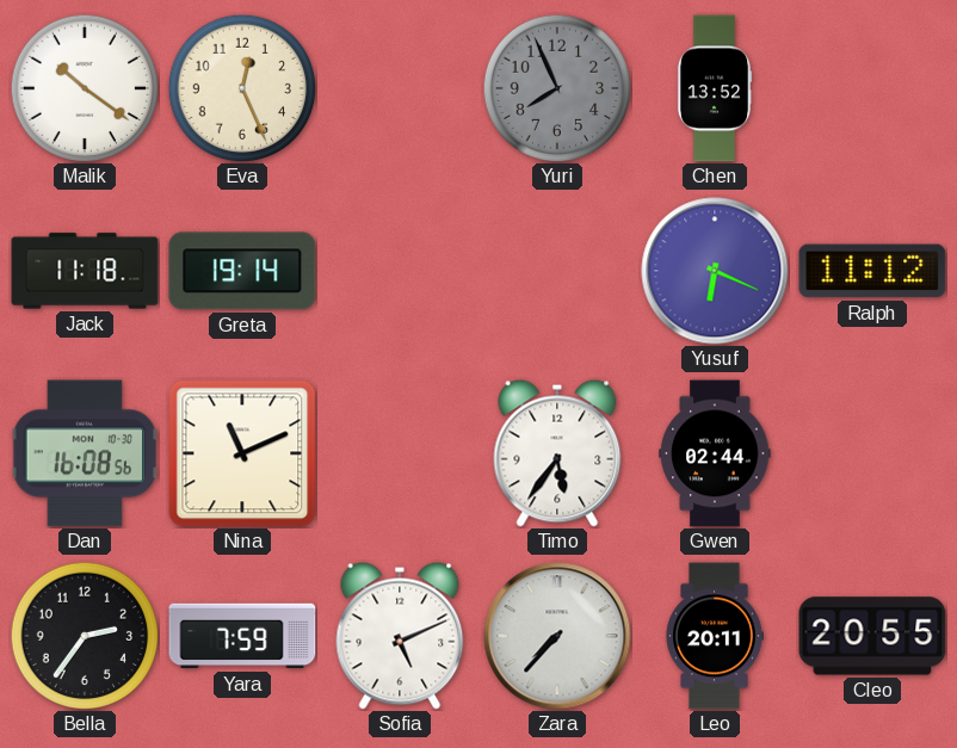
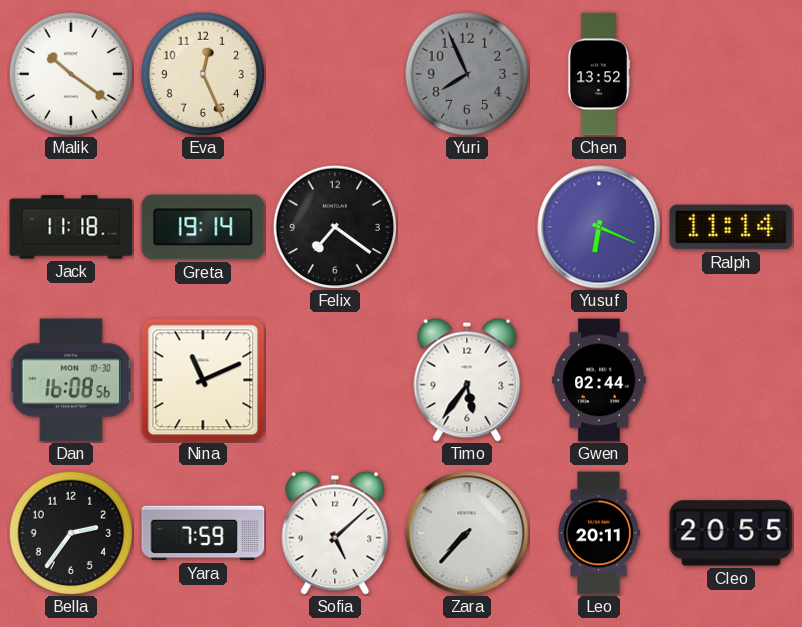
Felix: none -> 7:21 (335, 227)
Ralph: 11:12 -> 11:14 (731, 227)
Sofia: 5:11 -> 5:08 (335, 533)
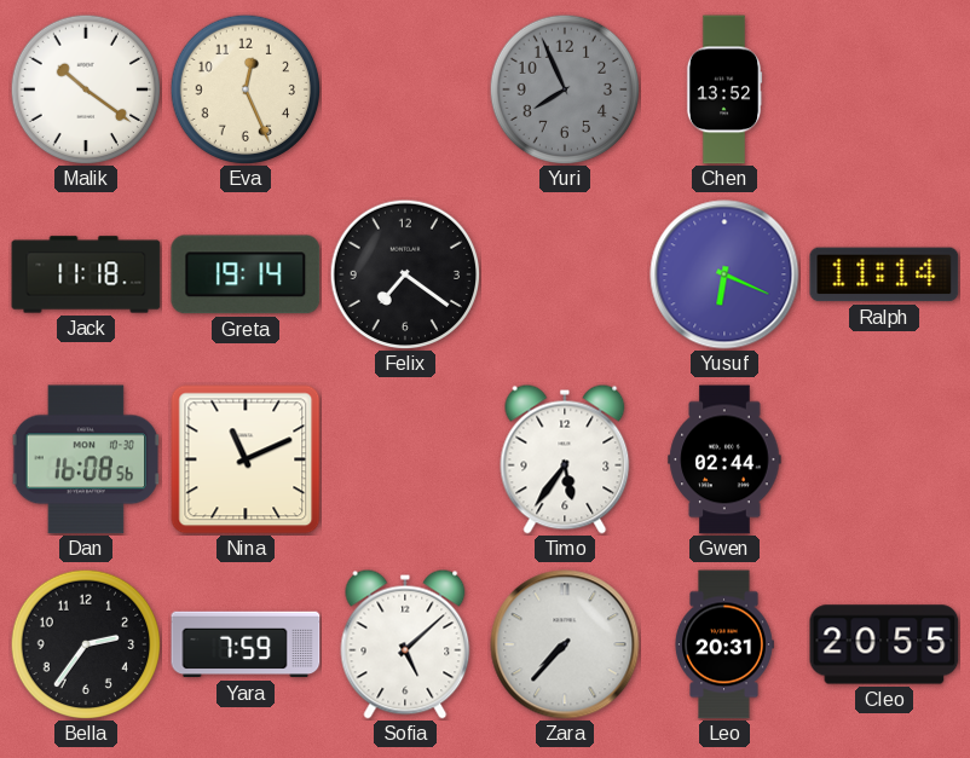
Leo: 20:11 -> 20:31 (724, 644)
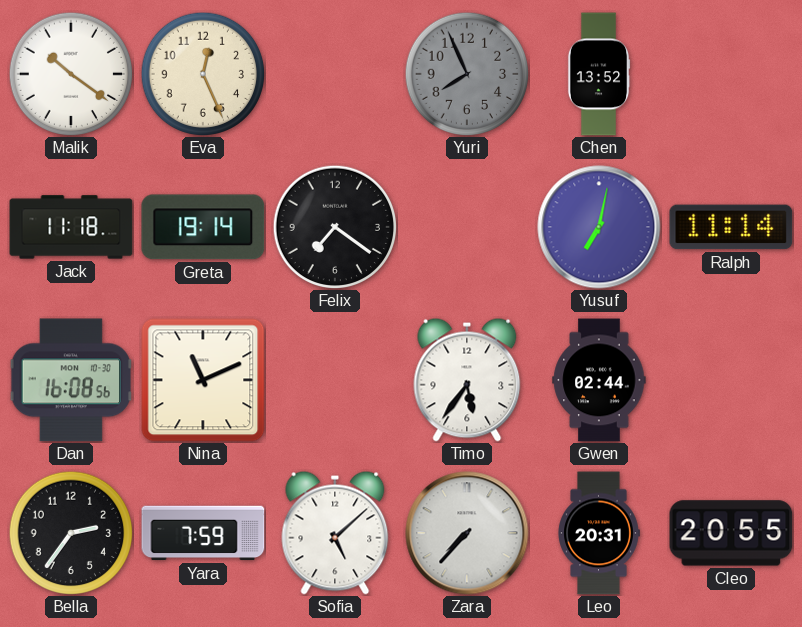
Yusuf: 6:19 -> 7:02 (599, 227)
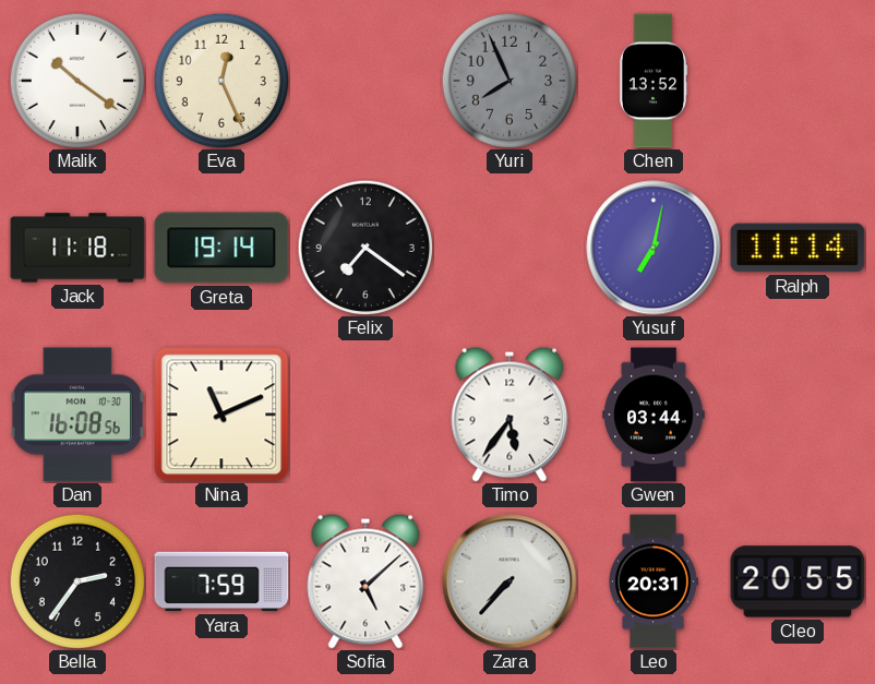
Gwen: 02:44 -> 03:44 (654, 415)
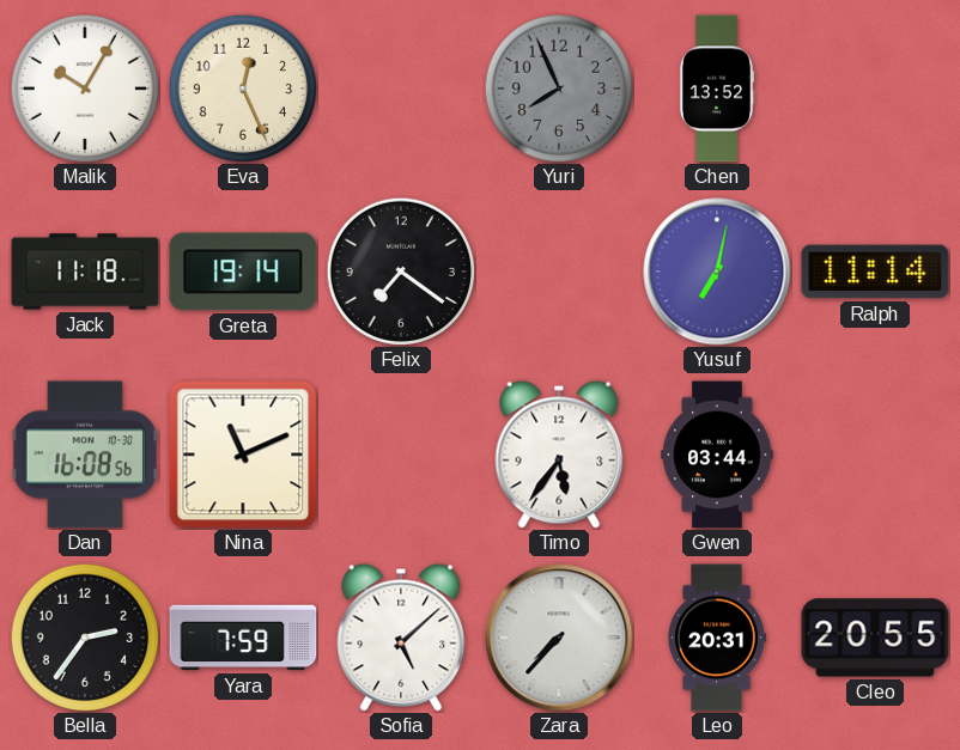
Malik: 10:21 -> 10:05 (85, 89)
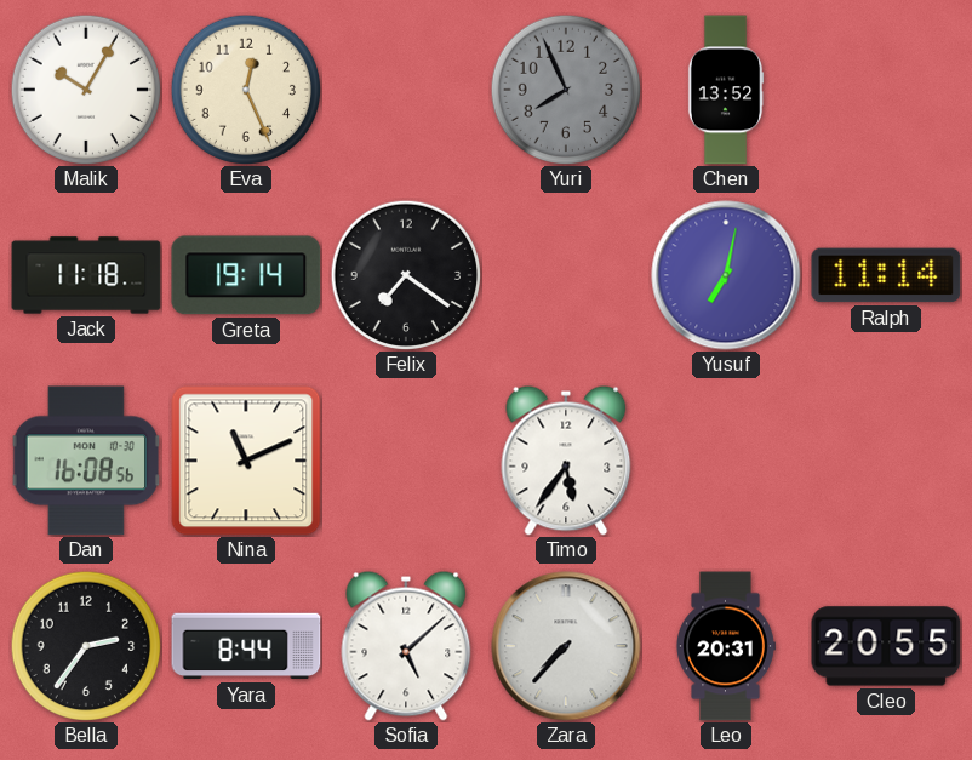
Gwen: 03:44 -> none (717, 455)
Yara: 7:59 -> 8:44 (246, 646)
